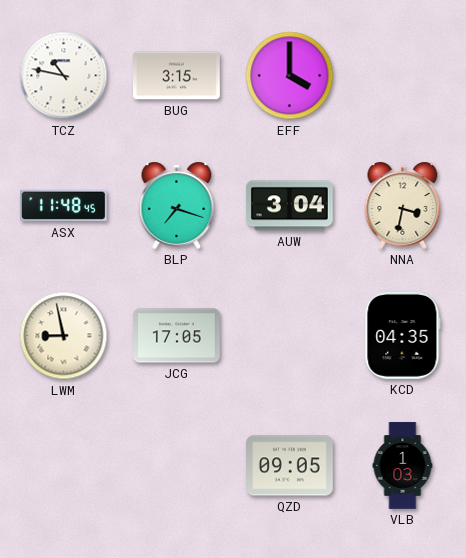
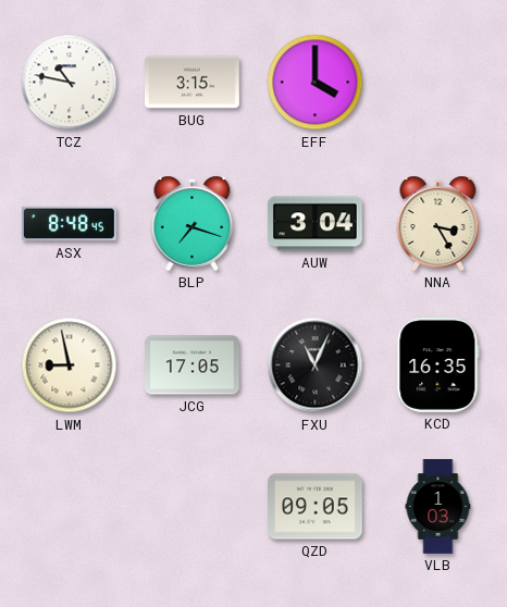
ASX: 11:48 -> 8:48 (70, 224)
NNA: 3:32 -> 3:25 (438, 223)
FXU: none -> 11:04 (316, 366)
KCD: 04:35 -> 16:35 (438, 366)
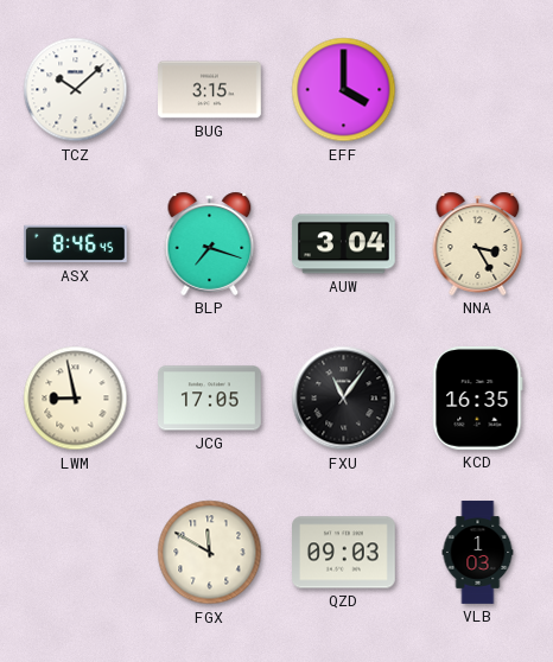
TCZ: 10:47 -> 10:08 (76, 90)
ASX: 8:48 -> 8:46 (76, 244)
FXU: 11:04 -> 11:06 (344, 399)
FGX: none -> 11:50 (210, 553)
QZD: 09:05 -> 09:03 (344, 553)
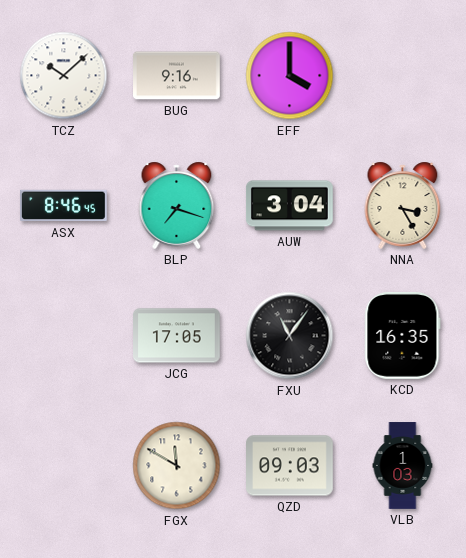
BUG: 3:15 -> 9:16 (177, 76)
LWM: 8:58 -> none (76, 399)
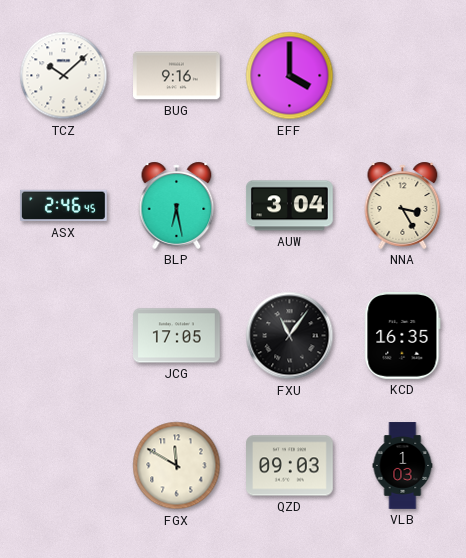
ASX: 8:46 -> 2:46 (64, 206)
BLP: 7:18 -> 6:28 (177, 205)
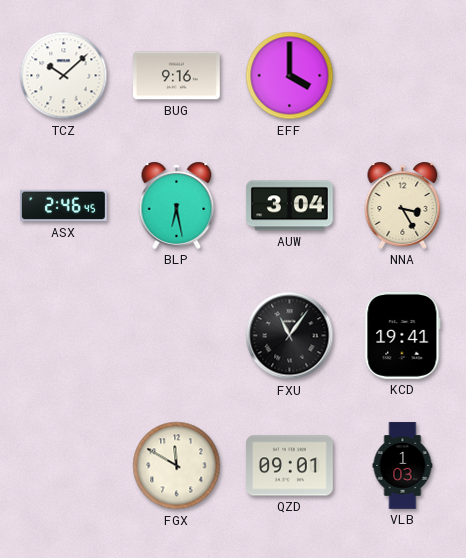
JCG: 17:05 -> none (177, 336)
KCD: 16:35 -> 19:41 (403, 336)
QZD: 09:03 -> 09:01 (290, 466)
